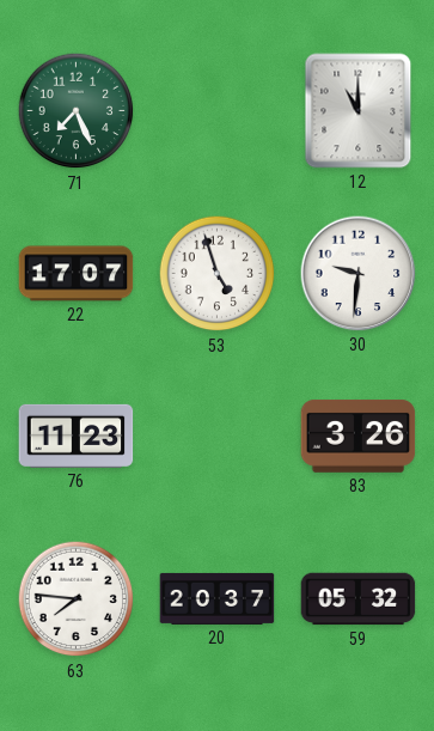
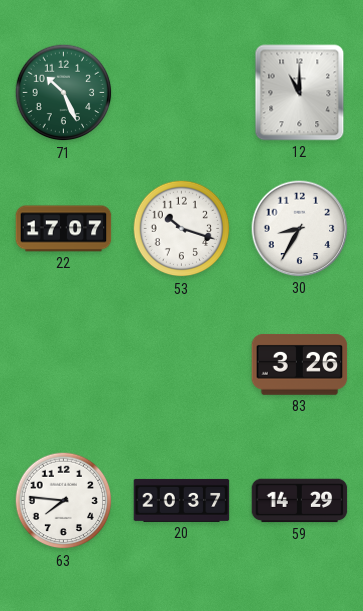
71: 7:26 -> 10:26 (64, 93)
53: 4:57 -> 10:18 (182, 229)
30: 9:31 -> 8:35 (300, 229)
76: 11:23 -> none (77, 435)
59: 05:32 -> 14:29 (300, 501)
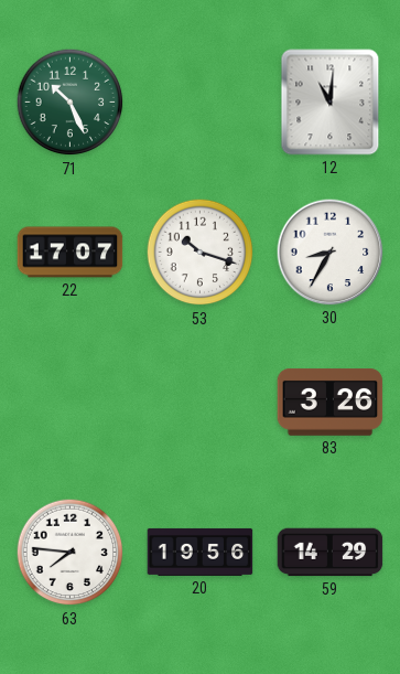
12: 11:00 -> 11:01 (331, 103)
20: 20:37 -> 19:56 (201, 552)
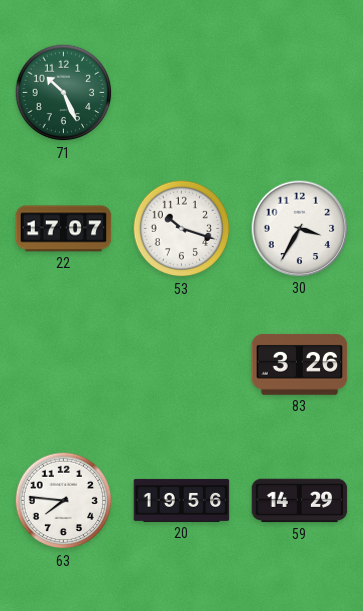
12: 11:01 -> none (331, 103)
30: 8:35 -> 3:35 (300, 229)
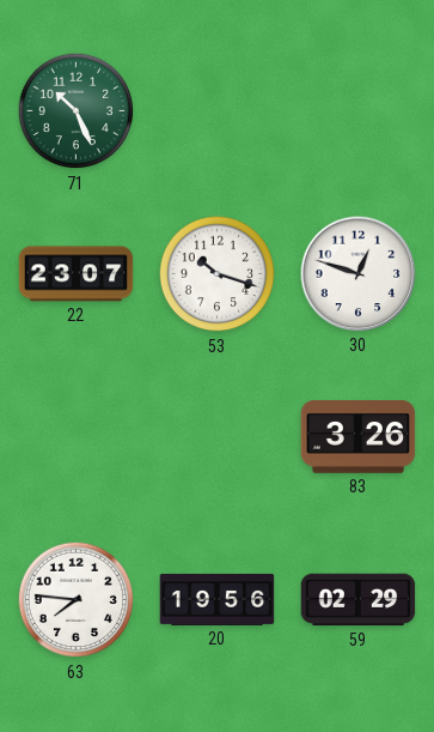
22: 17:07 -> 23:07 (77, 274)
30: 3:35 -> 12:48 (359, 274)
59: 14:29 -> 02:29 (359, 600)
